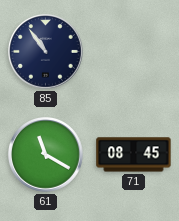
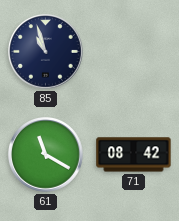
85: 10:54 -> 10:57 (46, 52)
71: 08:45 -> 08:42 (134, 155)
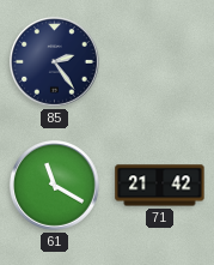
85: 10:57 -> 2:24 (55, 62)
71: 08:42 -> 21:42 (160, 186)
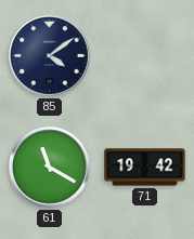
85: 2:24 -> 4:09 (50, 56)
71: 21:42 -> 19:42 (145, 168)
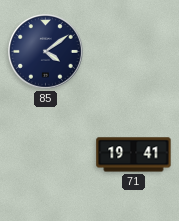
61: 11:20 -> none (50, 168)
71: 19:42 -> 19:41 (134, 155)
